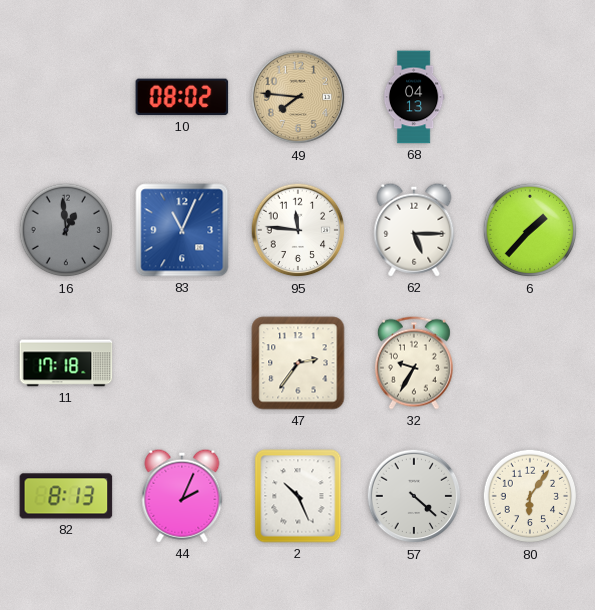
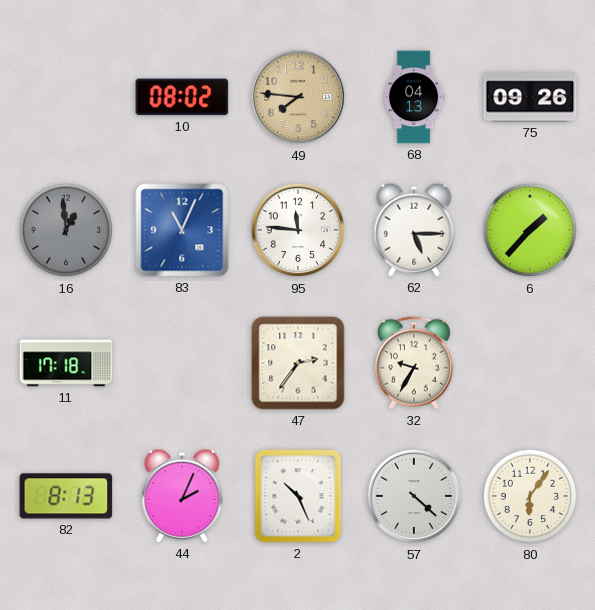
75: none -> 09:26 (530, 97)
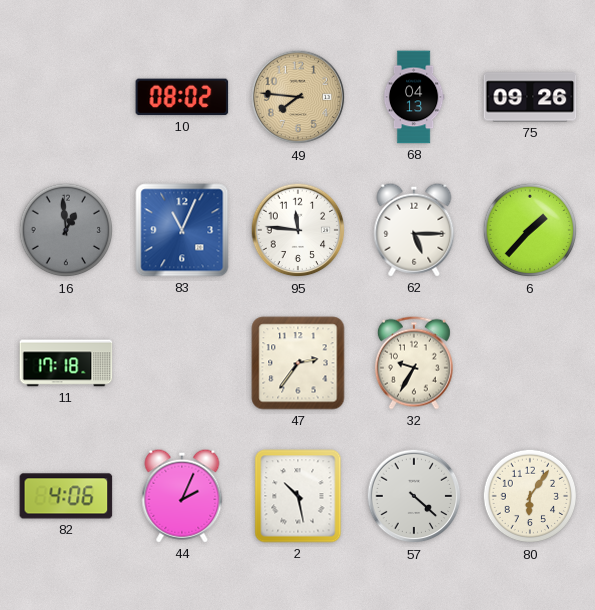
82: 8:13 -> 4:06 (66, 496)
2: 10:26 -> 10:28 (298, 496)
